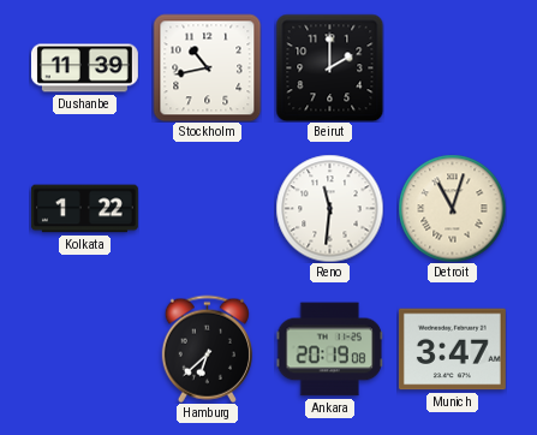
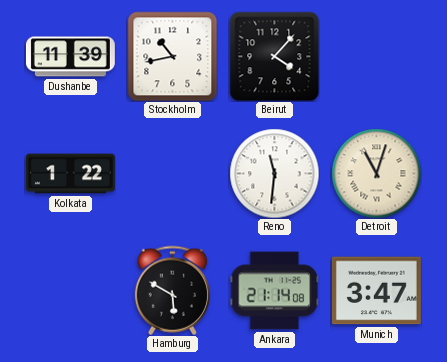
Beirut: 2:00 -> 4:07 (274, 56)
Hamburg: 6:38 -> 5:50 (172, 290)
Ankara: 20:19 -> 21:14 (274, 291)
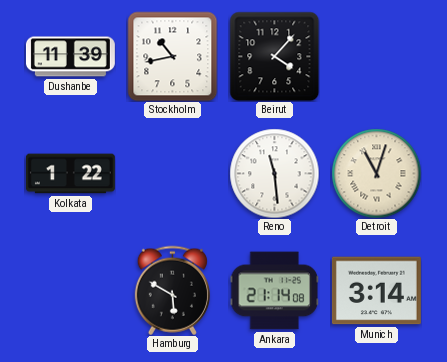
Reno: 11:31 -> 11:29 (274, 173)
Munich: 3:47 -> 3:14 (376, 291)
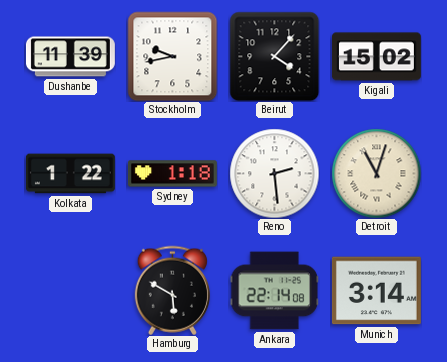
Stockholm: 10:43 -> 9:43 (172, 56)
Kigali: none -> 15:02 (376, 57)
Sydney: none -> 1:18 (172, 174)
Reno: 11:29 -> 2:29 (274, 173)
Ankara: 21:14 -> 22:14 (274, 291)
